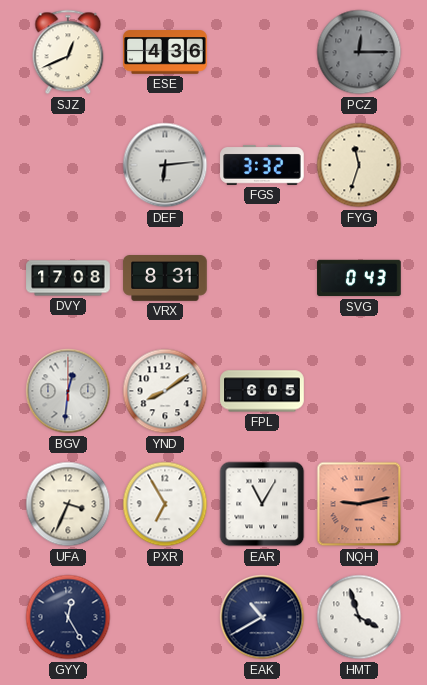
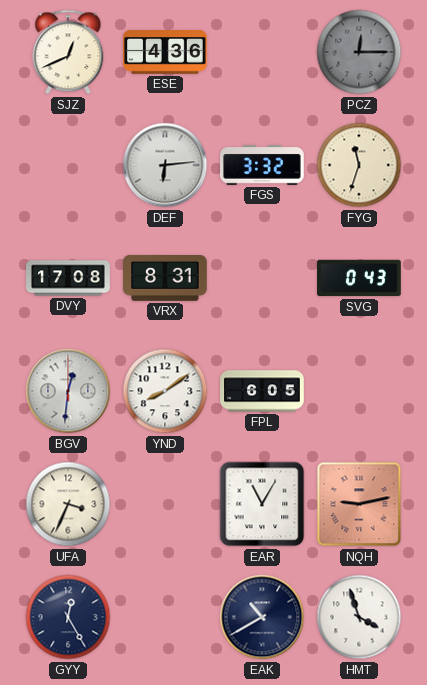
PXR: 6:55 -> none (165, 504)
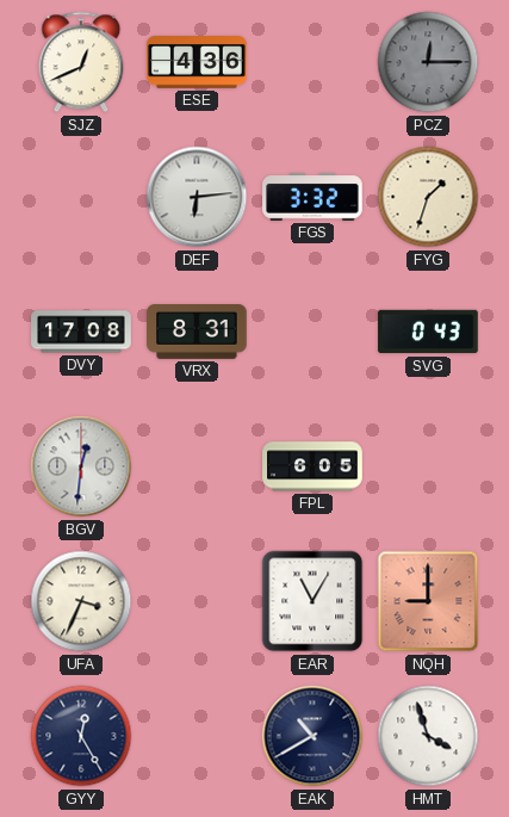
FYG: 11:33 -> 1:33 (428, 197)
YND: 8:09 -> none (165, 391)
NQH: 9:13 -> 9:00 (428, 601)
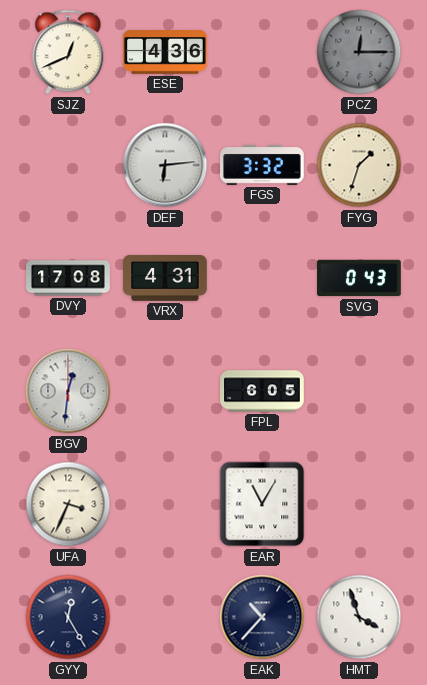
VRX: 8:31 -> 4:31 (165, 279)
NQH: 9:00 -> none (428, 601)
EAK: 10:40 -> 10:37 (262, 617)
